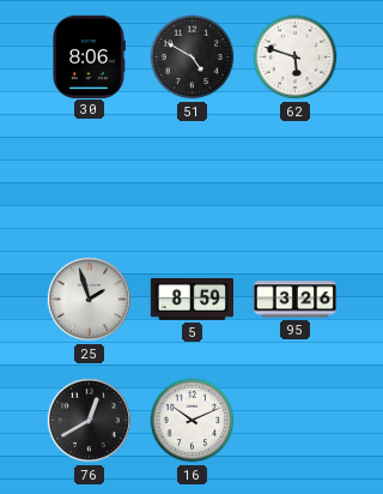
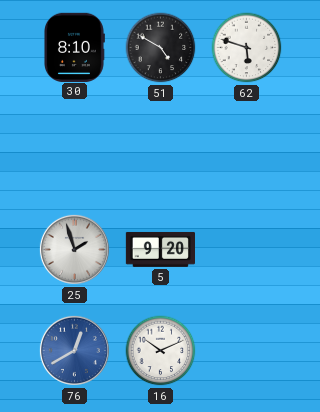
30: 8:06 -> 8:10 (75, 47)
5: 8:59 -> 9:20 (160, 249)
95: 3:26 -> none (294, 300)
76 dial: black -> blue (74, 350)
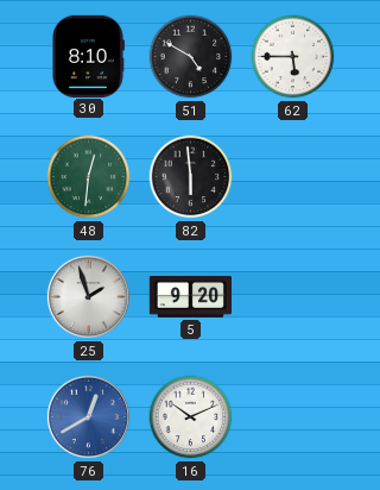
62: 5:48 -> 5:45 (293, 57)
48: none -> 12:31 (89, 177)
82: none -> 5:59 (191, 177)
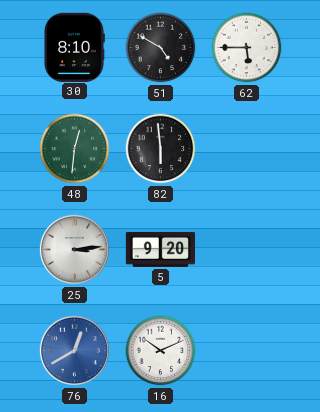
25: 1:57 -> 3:14 (74, 249)
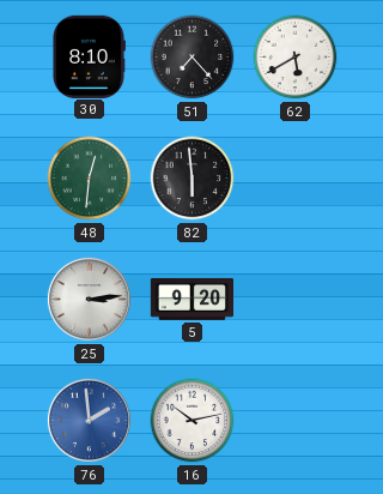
51: 4:50 -> 7:23 (193, 58)
62: 5:45 -> 5:40 (296, 58)
76: 12:40 -> 1:59 (89, 420)
16: 10:11 -> 10:13 (193, 421)
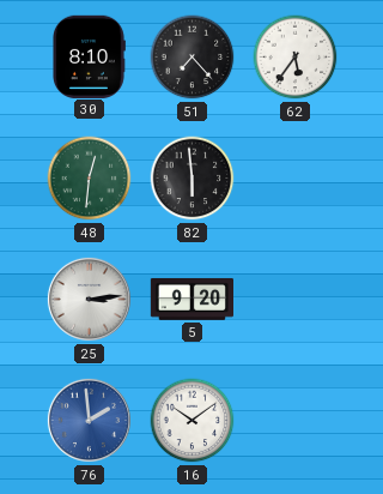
62: 5:40 -> 5:36 (296, 58)
16: 10:13 -> 10:09 (193, 421)
